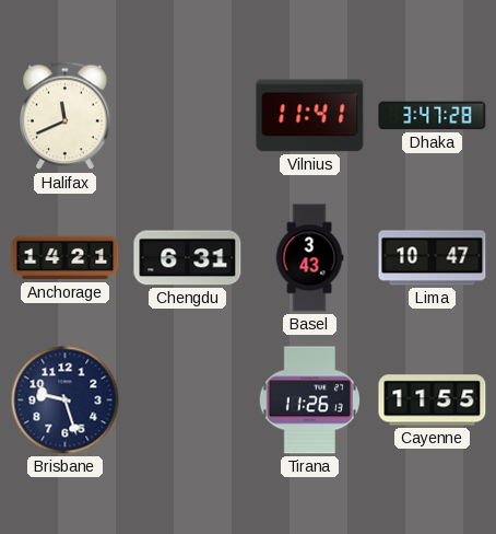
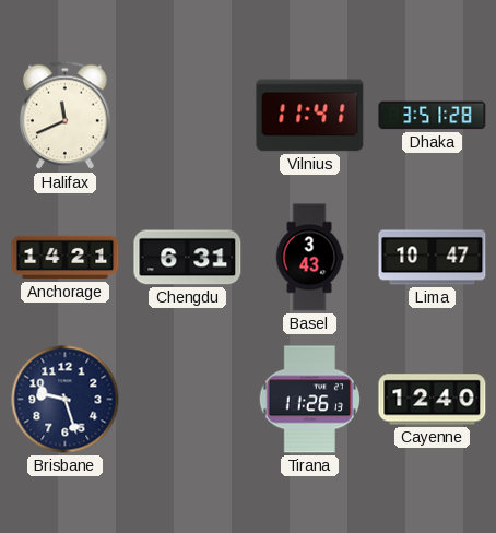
Dhaka: 3:47 -> 3:51 (433, 116)
Cayenne: 11:55 -> 12:40 (433, 400)
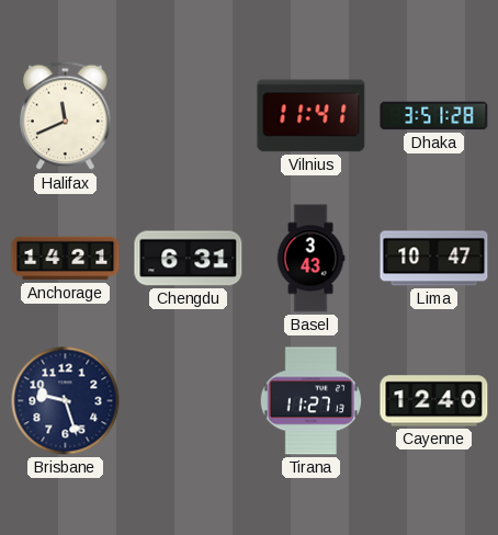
Tirana: 11:26 -> 11:27 (310, 401)
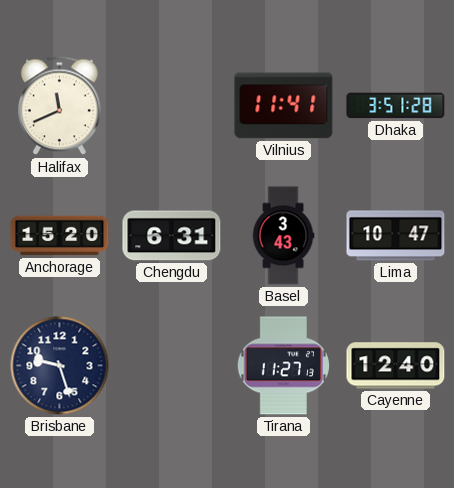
Anchorage: 14:21 -> 15:20 (60, 236)
